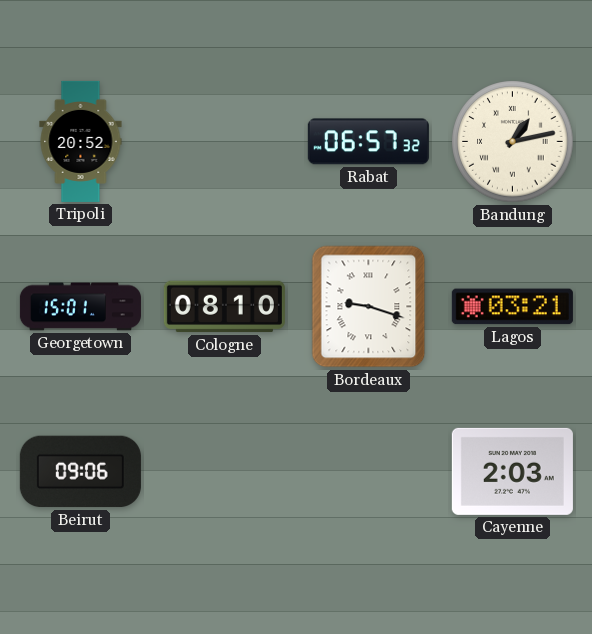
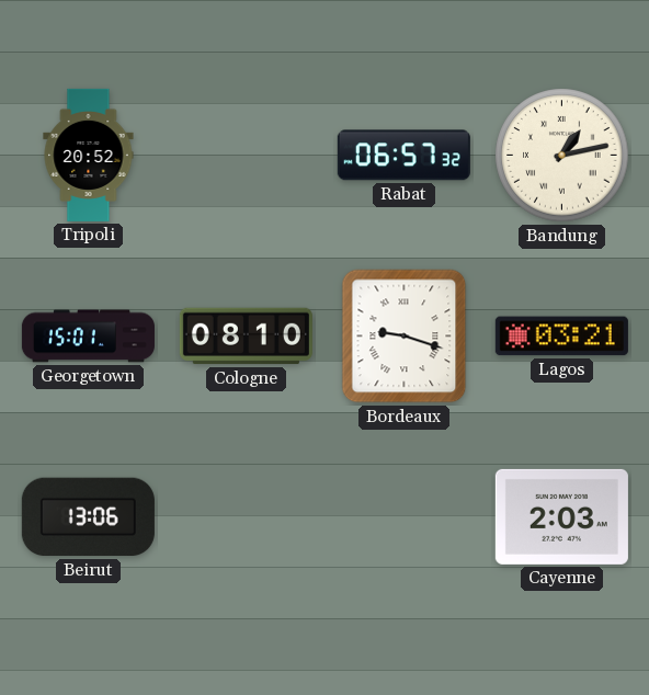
Beirut: 09:06 -> 13:06 (88, 517)
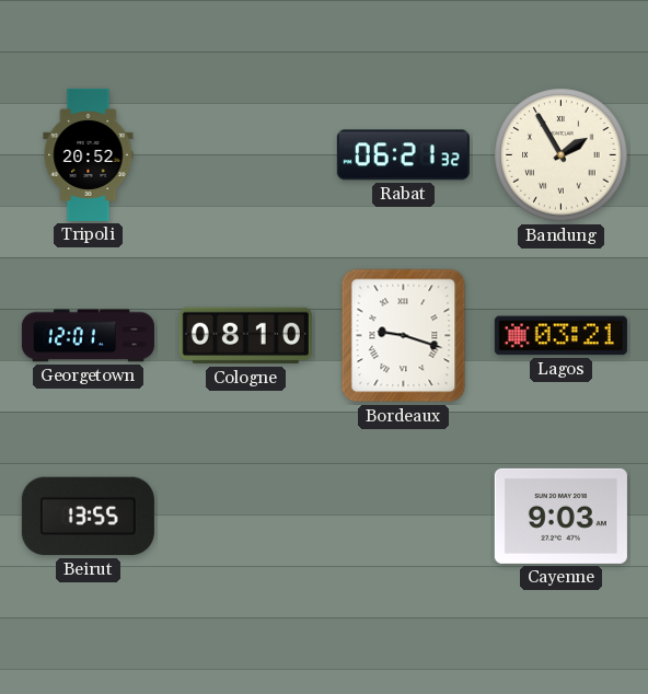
Rabat: 06:57 -> 06:21 (403, 155)
Bandung: 1:13 -> 1:55 (562, 155)
Georgetown: 15:01 -> 12:01 (88, 336)
Beirut: 13:06 -> 13:55 (88, 517)
Cayenne: 2:03 -> 9:03 (560, 516)
